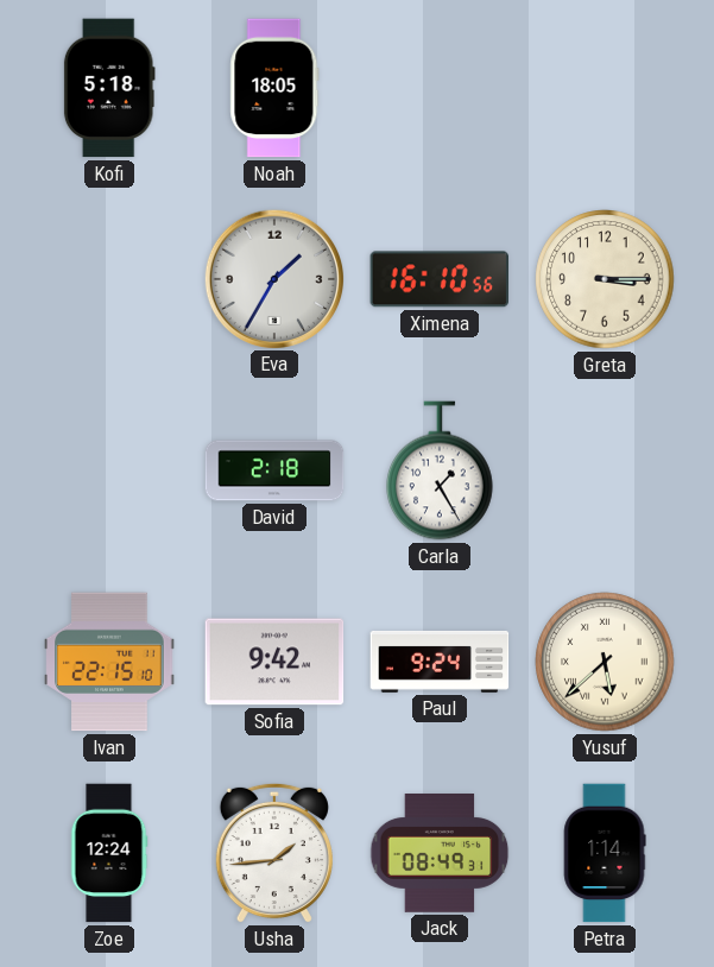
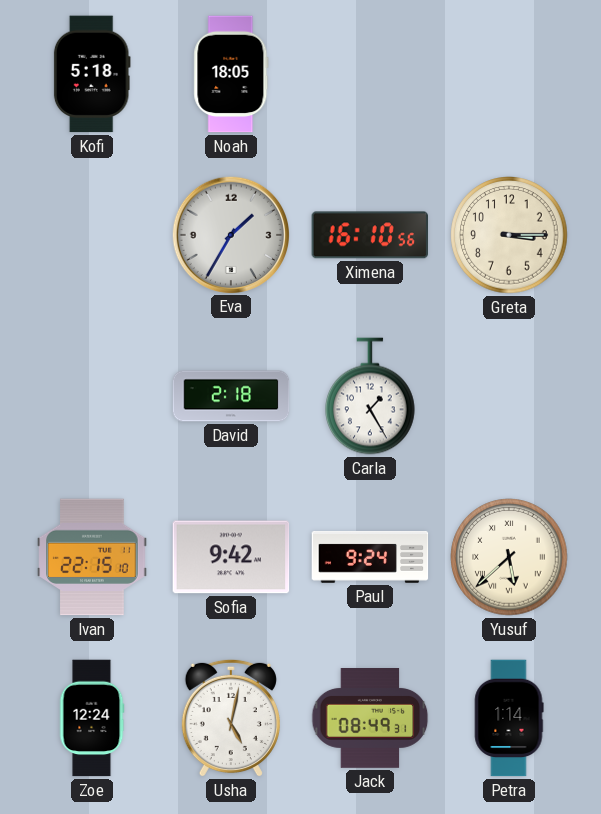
Usha: 1:44 -> 5:02 (231, 718)
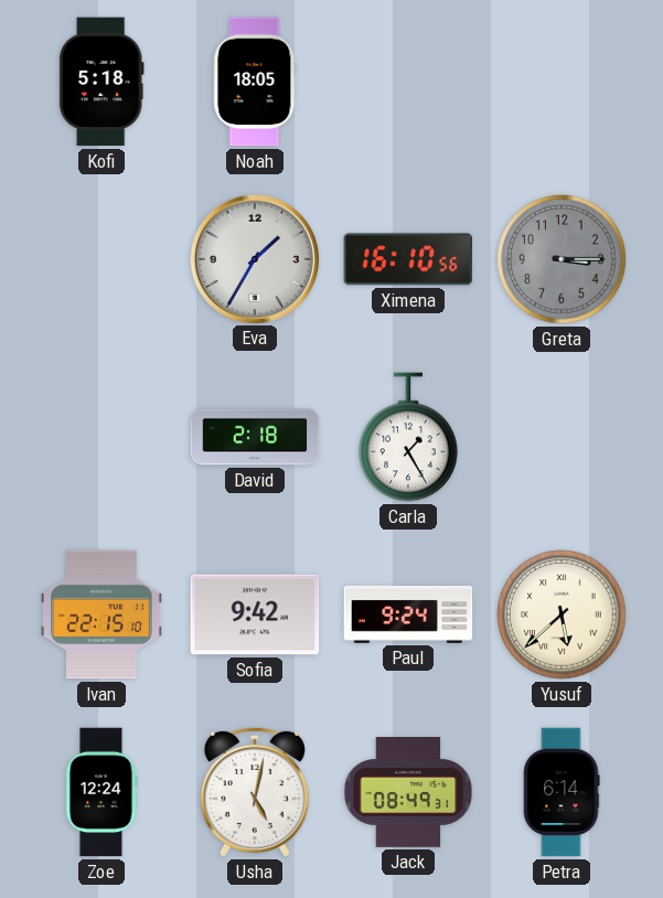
Greta dial: cream -> grey (562, 259)
Petra: 1:14 -> 6:14 (562, 792)
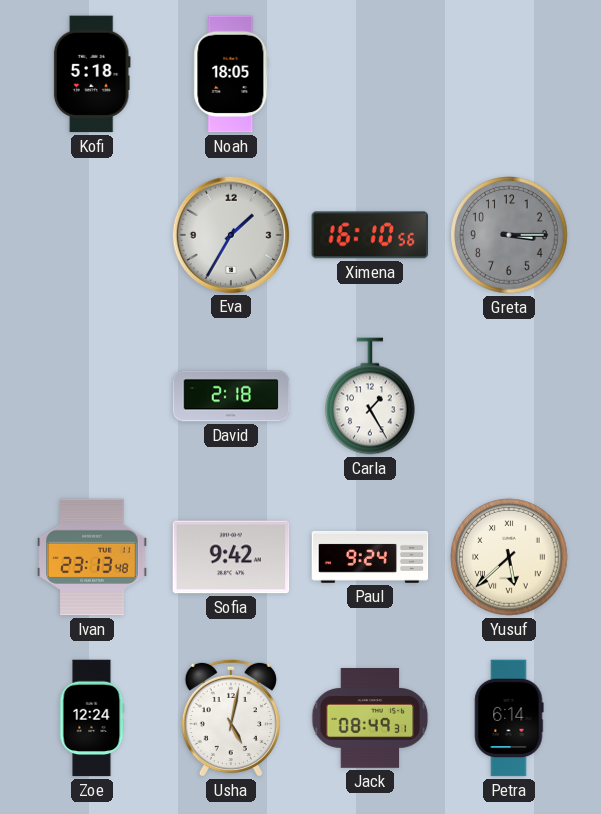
Ivan: 22:15 -> 23:13 (92, 557)
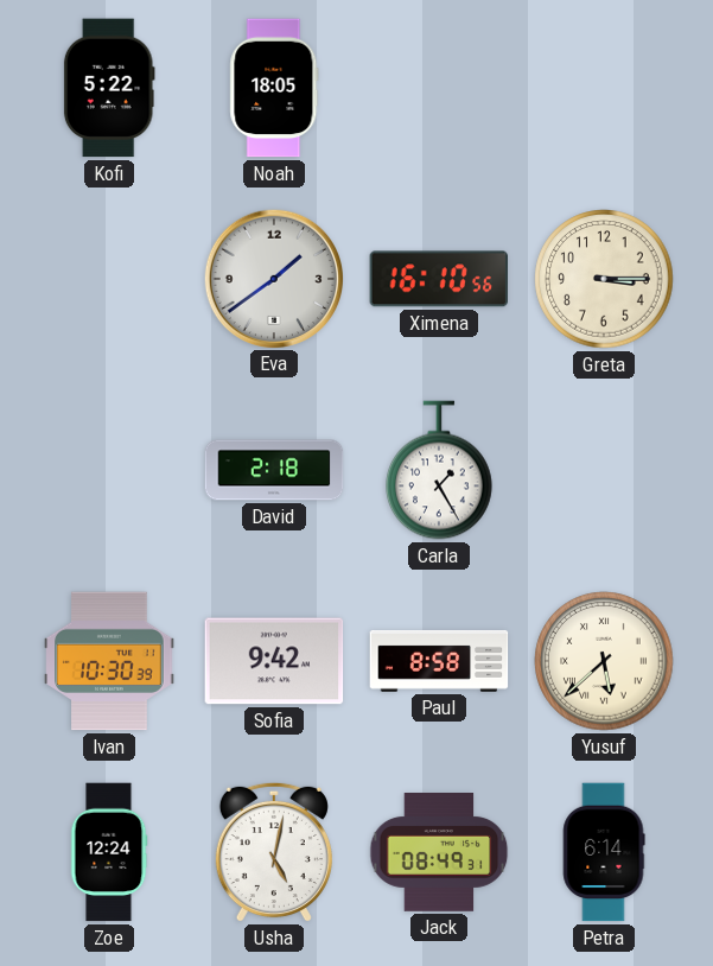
Kofi: 5:18 -> 5:22 (109, 88)
Eva: 1:35 -> 1:39 (273, 278)
Greta dial: grey -> cream (604, 279)
Ivan: 23:13 -> 10:30 (109, 661)
Paul: 9:24 -> 8:58 (439, 661)
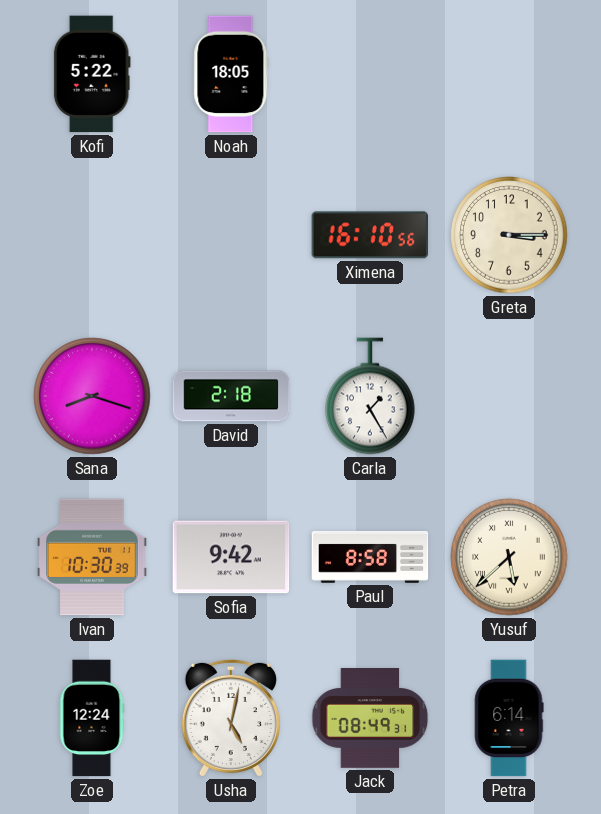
Eva: 1:39 -> none (273, 278)
Sana: none -> 8:18 (92, 396)
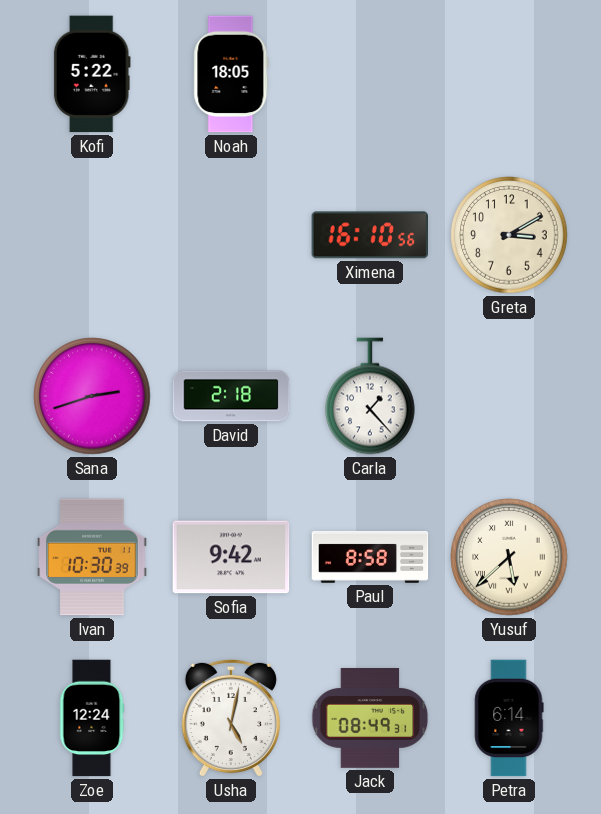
Greta: 3:15 -> 3:10 (509, 235)
Sana: 8:18 -> 2:42 (92, 396)
Carla: 1:25 -> 1:23 (371, 396)
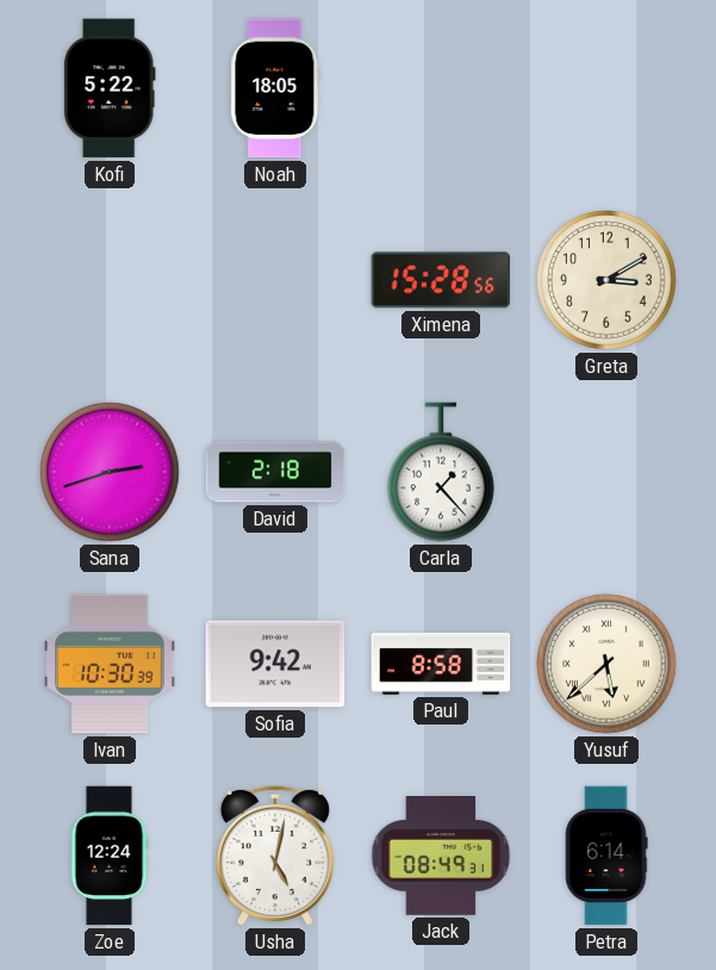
Ximena: 16:10 -> 15:28 (441, 280)
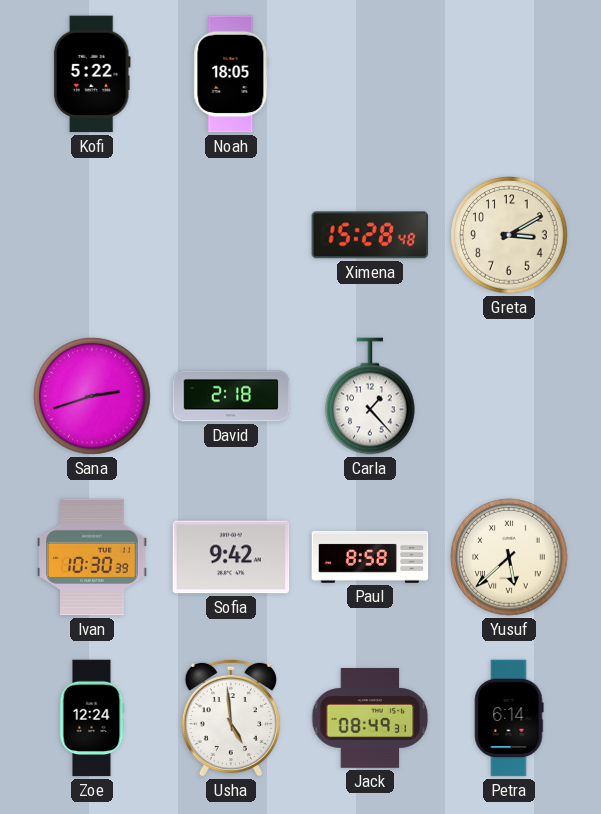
Ximena: 15:28:56 -> 15:28:48 (370, 235)
Usha: 5:02 -> 4:59 (231, 718)
